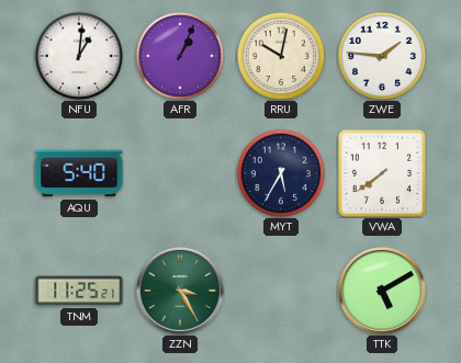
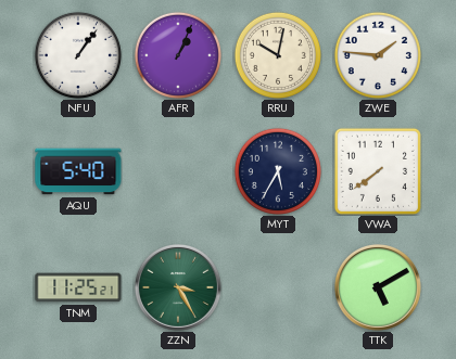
NFU: 1:01 -> 1:06 (78, 55)
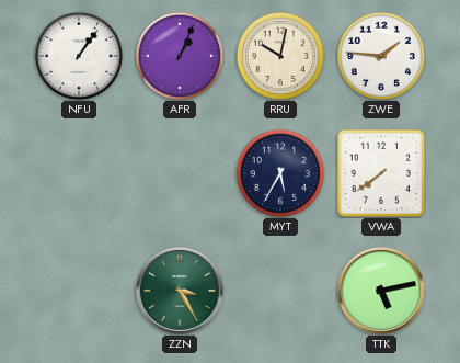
AQU: 5:40 -> none (78, 171)
TNM: 11:25 -> none (78, 287)
TTK: 5:10 -> 5:13 (381, 291)
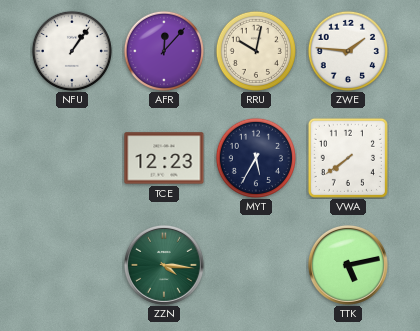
AFR: 1:04 -> 12:07 (164, 51)
TCE: none -> 12:23 (164, 158)
ZZN: 3:25 -> 4:16 (164, 265)
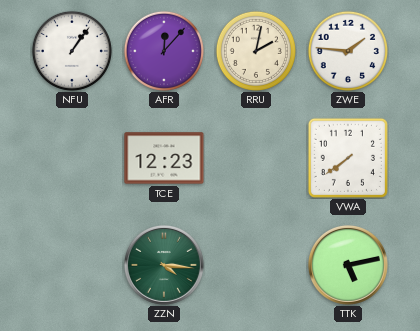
RRU: 10:02 -> 2:02 (256, 51)
MYT: 5:35 -> none (256, 158)
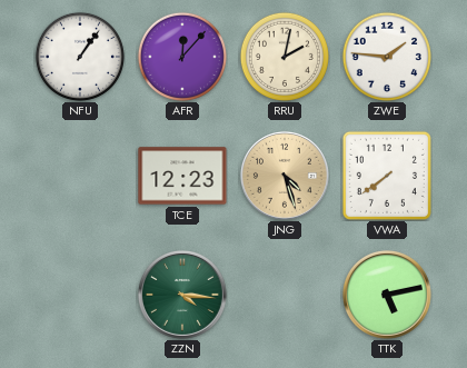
JNG: none -> 4:27 (285, 176)
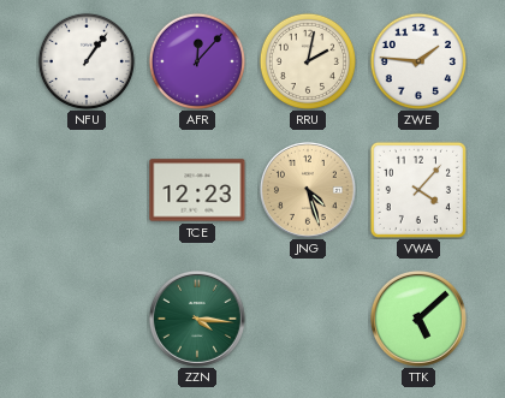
VWA: 7:39 -> 4:07 (418, 190)
TTK: 5:13 -> 5:08 (418, 319)
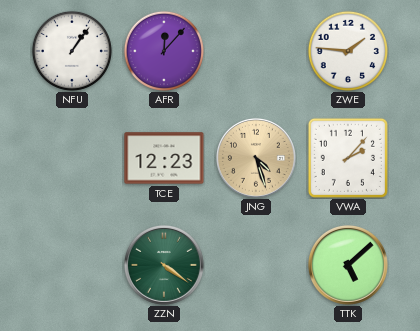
RRU: 2:02 -> none (308, 61)
VWA: 4:07 -> 2:07 (348, 158)
ZZN: 4:16 -> 4:21 (164, 265)
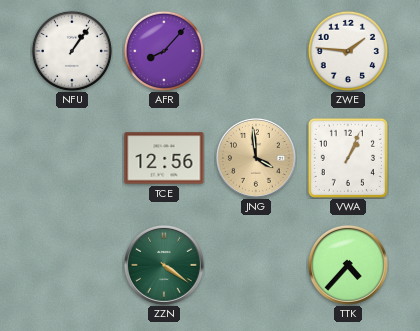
AFR: 12:07 -> 8:07 (164, 51)
TCE: 12:23 -> 12:56 (164, 158)
JNG: 4:27 -> 3:59 (256, 158)
VWA: 2:07 -> 1:04 (348, 158)
TTK: 5:08 -> 4:37 (348, 265)
